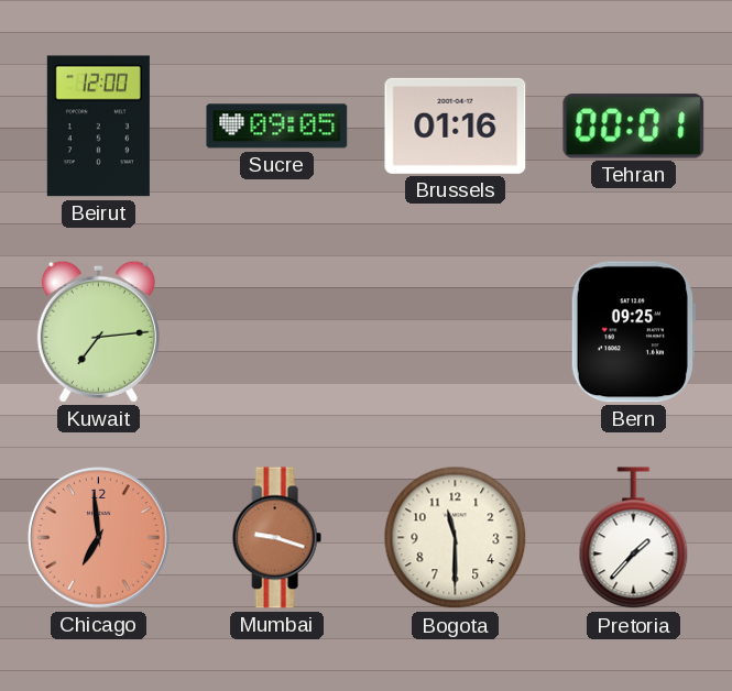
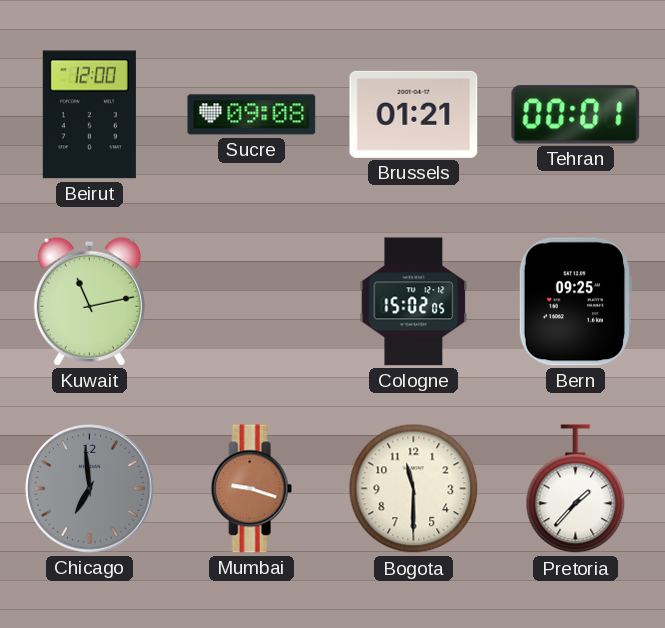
Sucre: 09:05 -> 09:08 (252, 115)
Brussels: 01:16 -> 01:21 (414, 114)
Kuwait: 7:14 -> 11:13 (89, 301)
Cologne: none -> 15:02 (414, 302)
Chicago dial: salmon -> grey (90, 489)
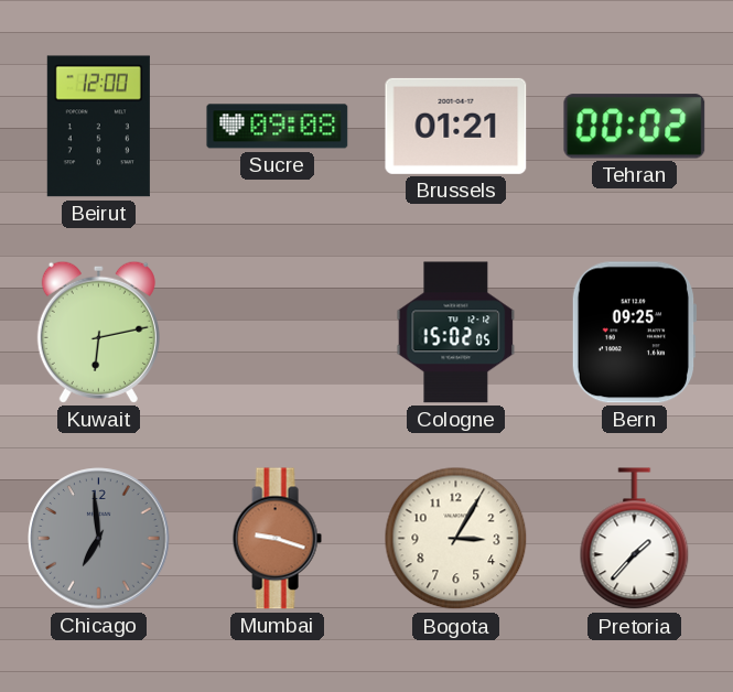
Tehran: 00:01 -> 00:02 (635, 127)
Kuwait: 11:13 -> 6:13 (98, 332)
Bogota: 11:30 -> 3:05 (456, 539)
